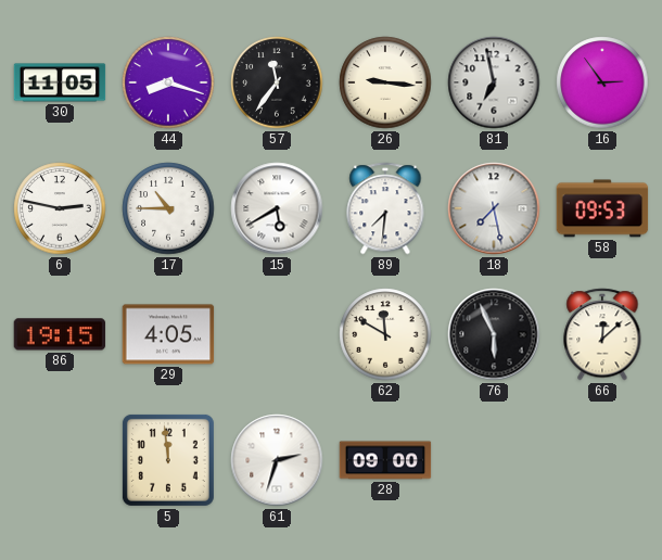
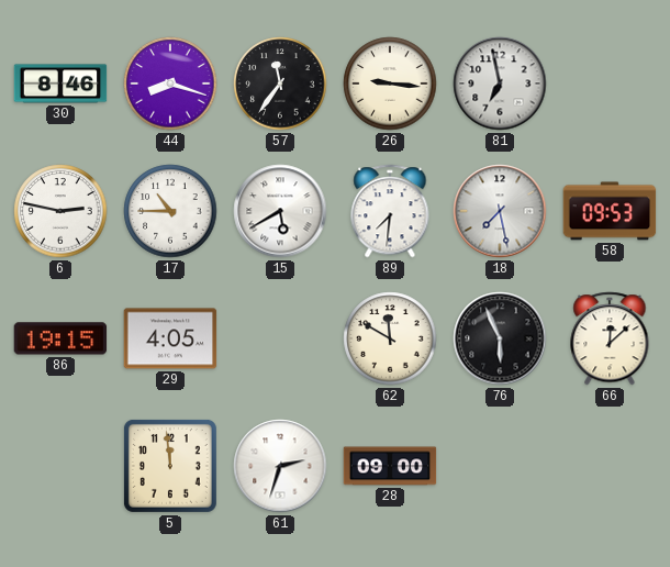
30: 11:05 -> 8:46 (60, 84)
16: 2:54 -> none (602, 82)
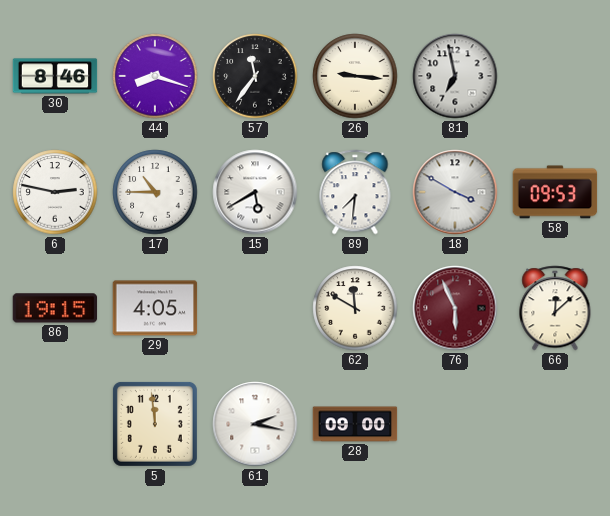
18: 7:28 -> 3:50 (455, 192)
76 dial: black -> burgundy (455, 308)
61: 2:33 -> 2:17 (255, 424)
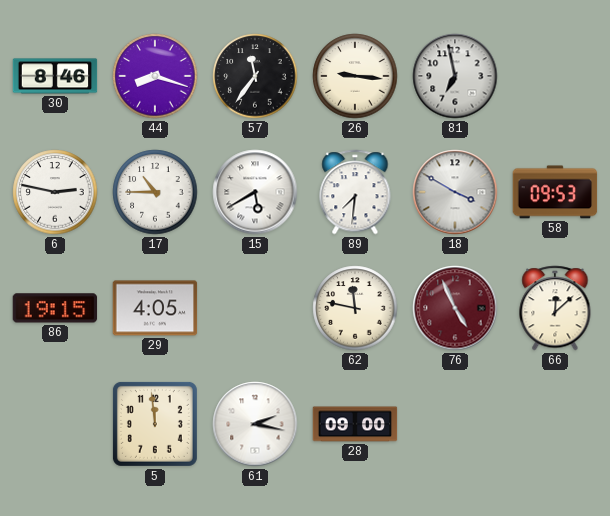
62: 11:50 -> 11:47 (355, 308)
76: 5:56 -> 4:56 (455, 308)
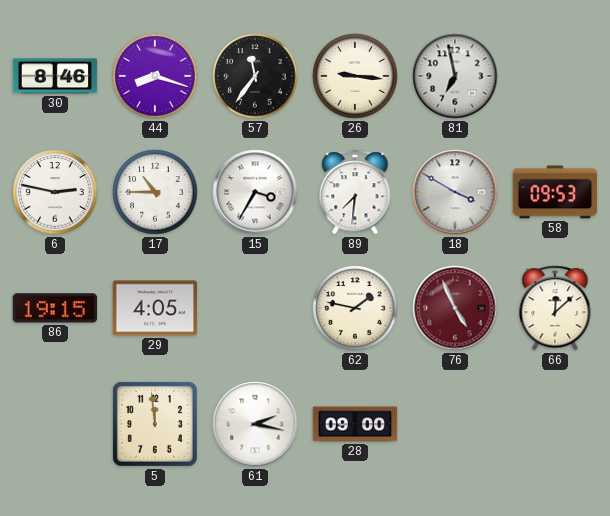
15: 5:40 -> 3:35 (255, 192)
62: 11:47 -> 1:47 (355, 308)
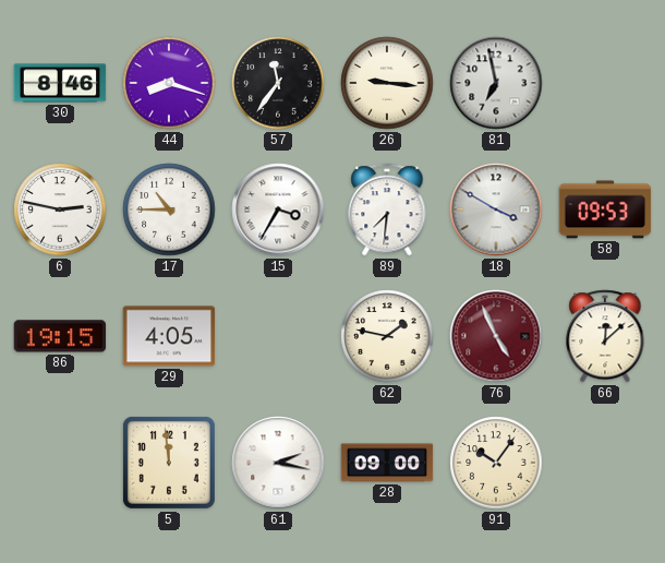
91: none -> 10:06 (496, 463)
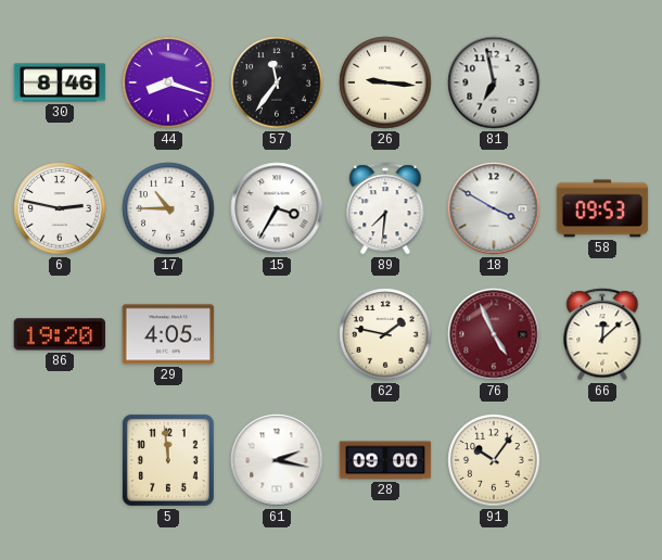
86: 19:15 -> 19:20 (60, 334)
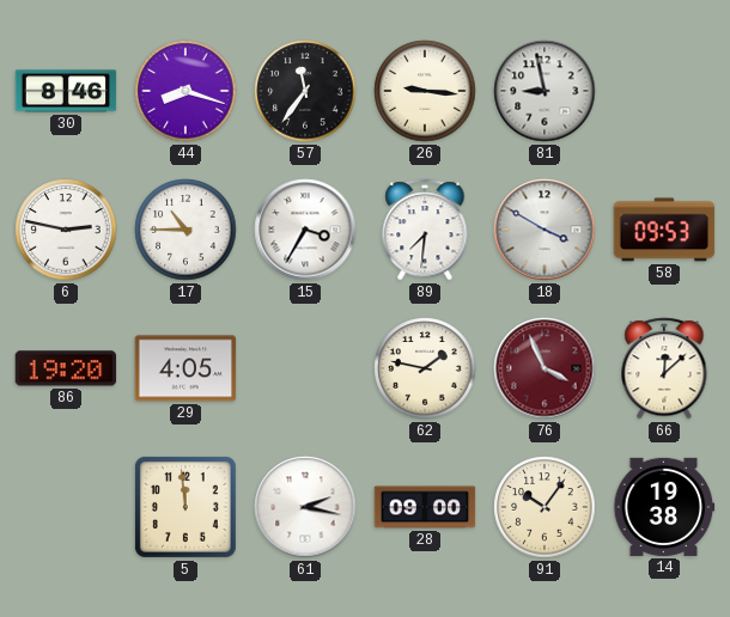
81: 6:58 -> 8:58 (545, 91)
76: 4:56 -> 3:56 (545, 368)
14: none -> 19:38 (664, 507)
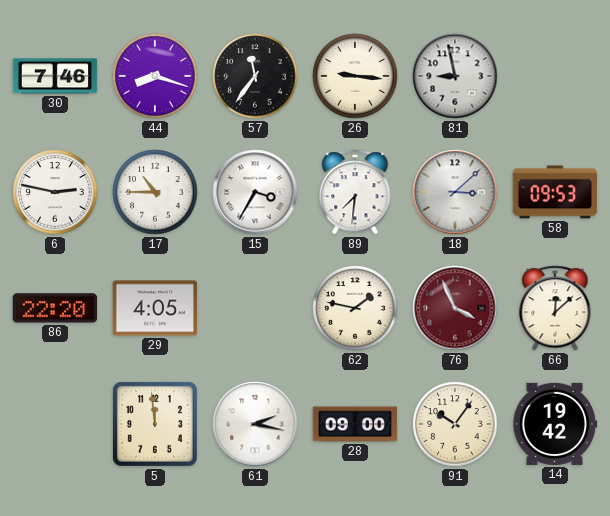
30: 8:46 -> 7:46 (55, 76)
18: 3:50 -> 3:08 (455, 192)
86: 19:20 -> 22:20 (55, 308)
14: 19:38 -> 19:42 (555, 424)
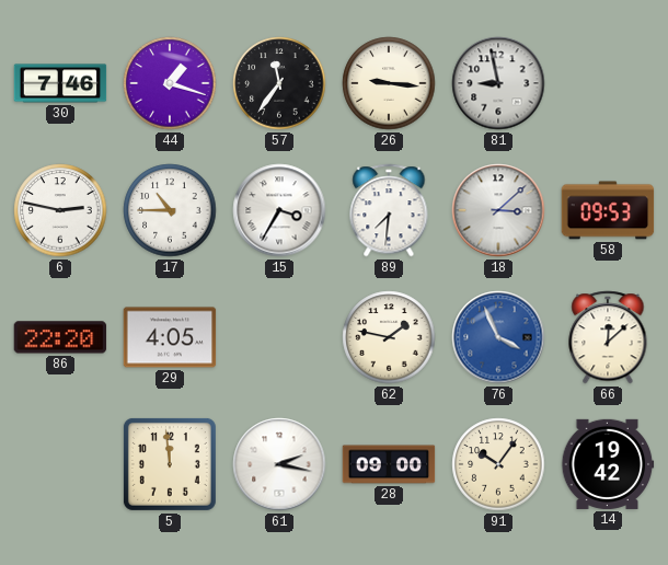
44: 8:18 -> 1:18 (170, 83)
76 dial: burgundy -> blue (498, 337)
